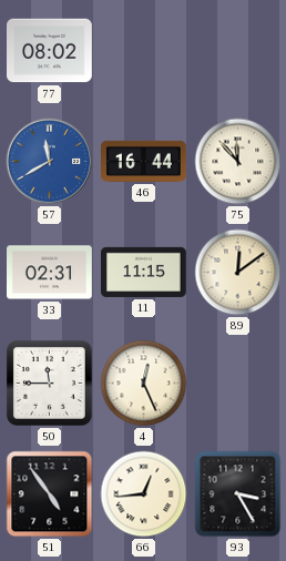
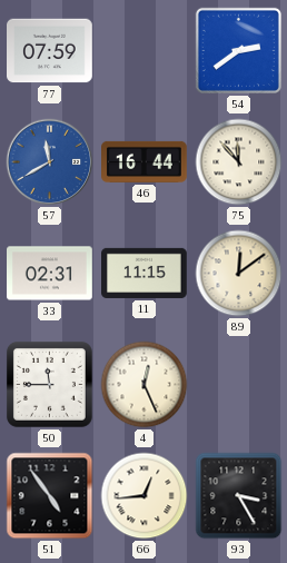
77: 08:02 -> 07:59 (50, 51)
54: none -> 2:39 (238, 50)
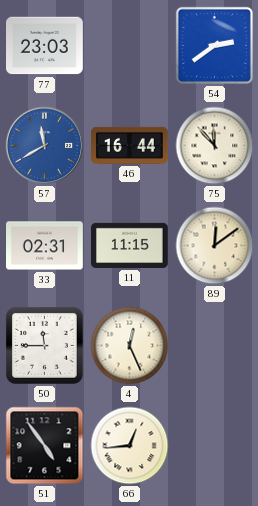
77: 07:59 -> 23:03 (45, 46)
93: 3:25 -> none (239, 496)
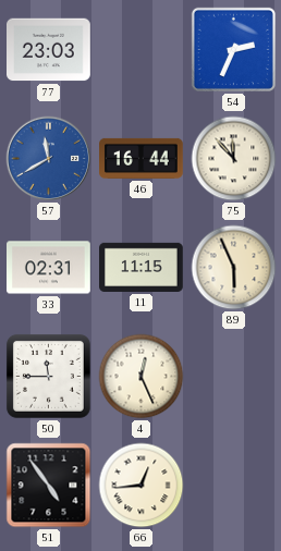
54: 2:39 -> 2:34 (233, 49)
89: 12:09 -> 5:56 (234, 268)
